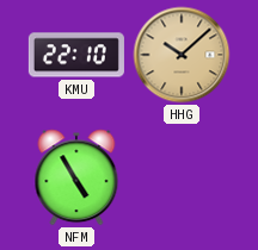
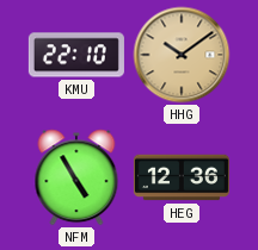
HHG: 10:08 -> 10:09 (182, 55)
HEG: none -> 12:36 (182, 177)
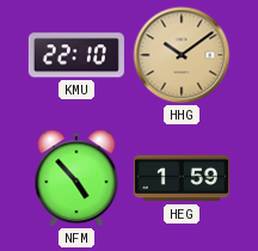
NFM: 4:55 -> 4:53 (76, 178)
HEG: 12:36 -> 1:59 (182, 178)
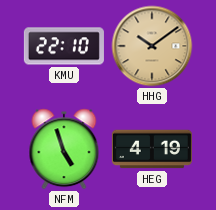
NFM: 4:53 -> 4:57 (64, 149)
HEG: 1:59 -> 4:19 (152, 149)
